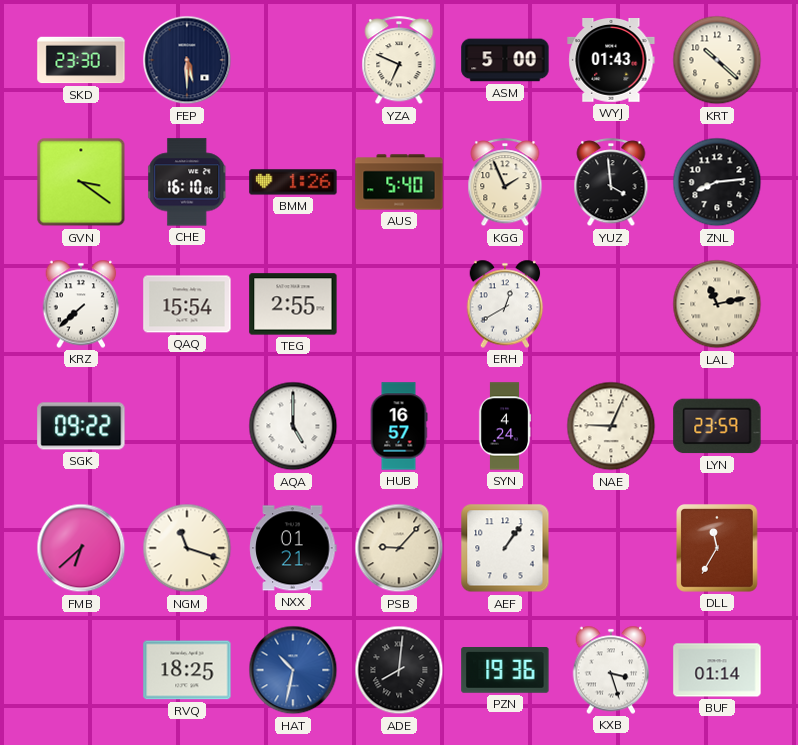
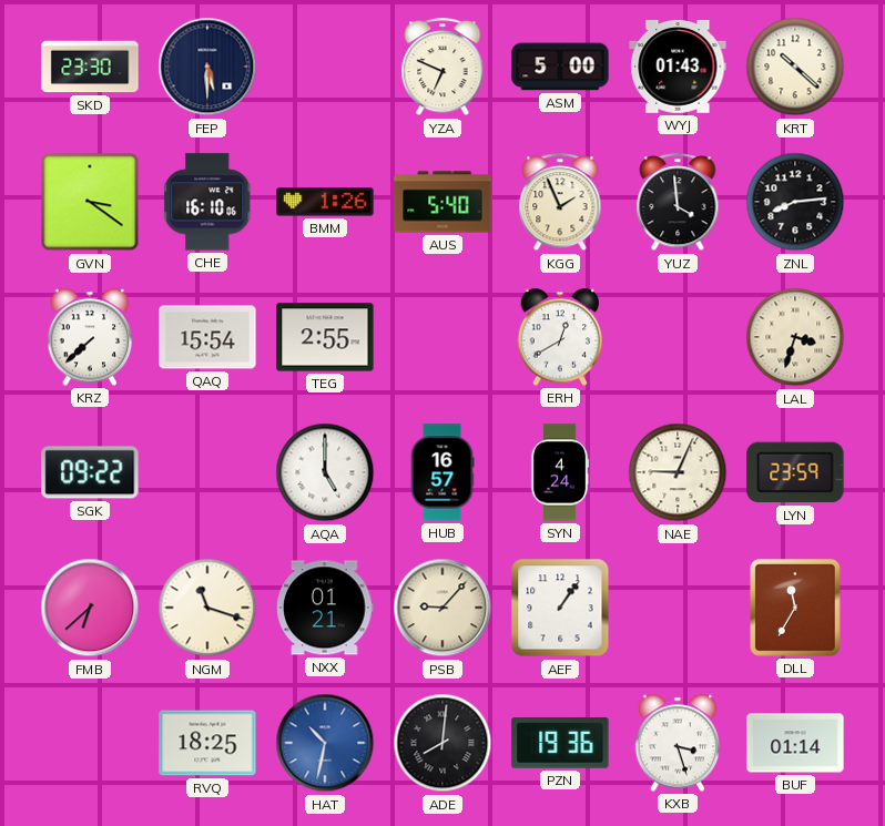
LAL: 11:13 -> 3:33 (795, 337)
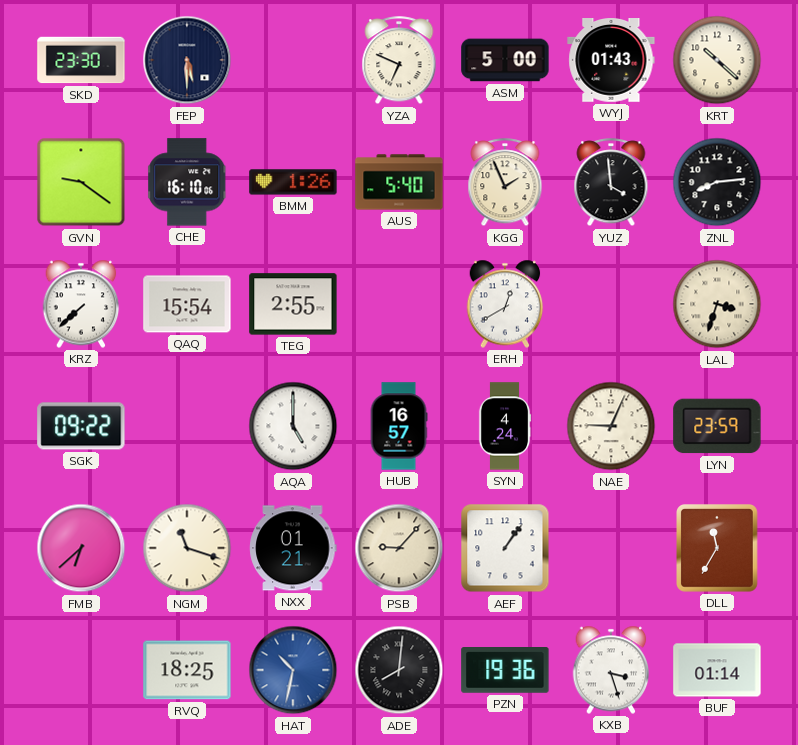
GVN: 3:21 -> 9:21 (81, 182)
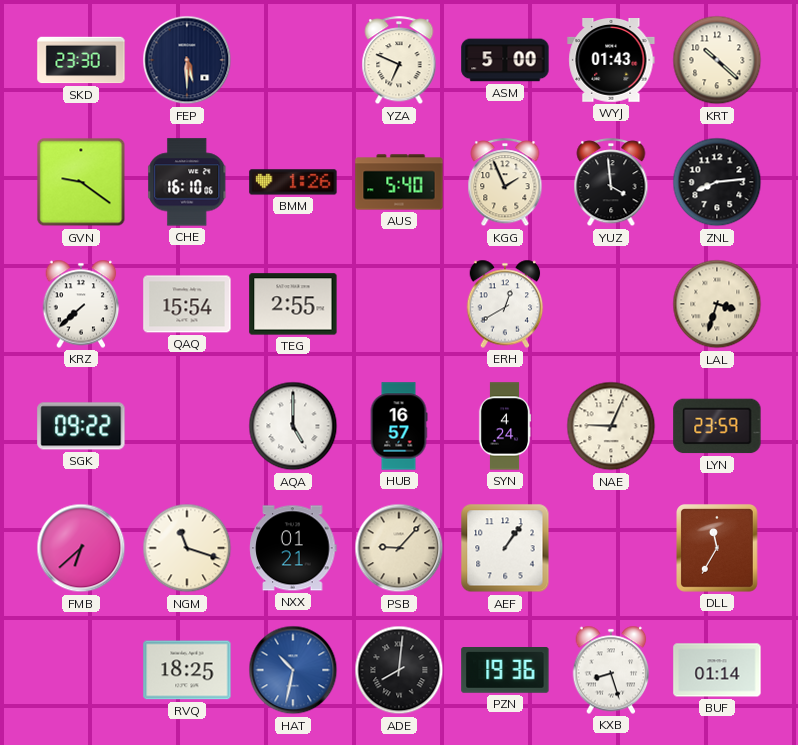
KXB: 3:27 -> 8:27 (611, 670)
